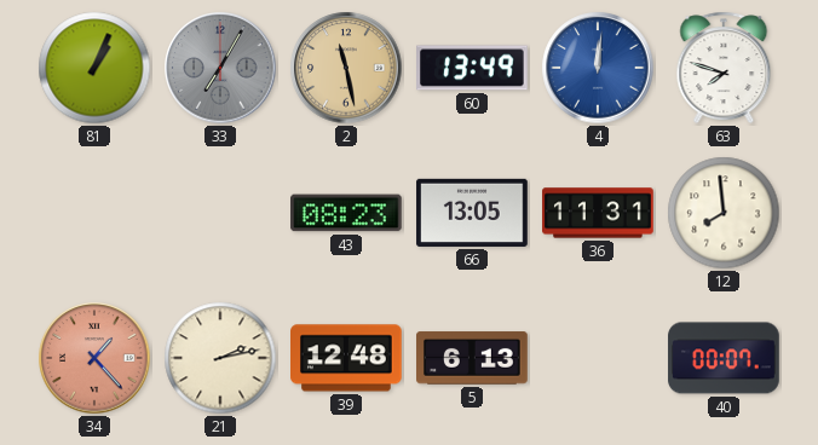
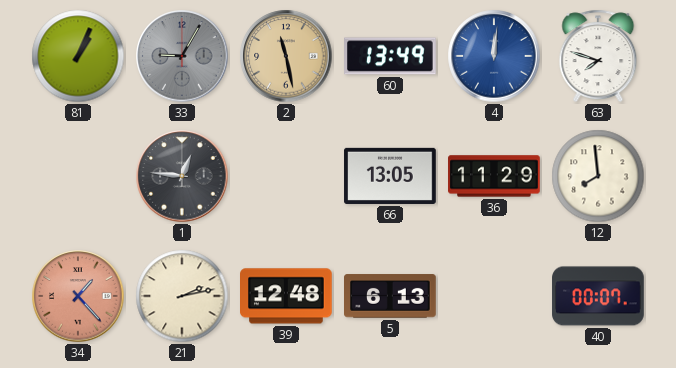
33: 7:05 -> 9:05 (182, 56)
1: none -> 12:46 (182, 176)
43: 08:23 -> none (347, 213)
36: 11:31 -> 11:29 (494, 176)
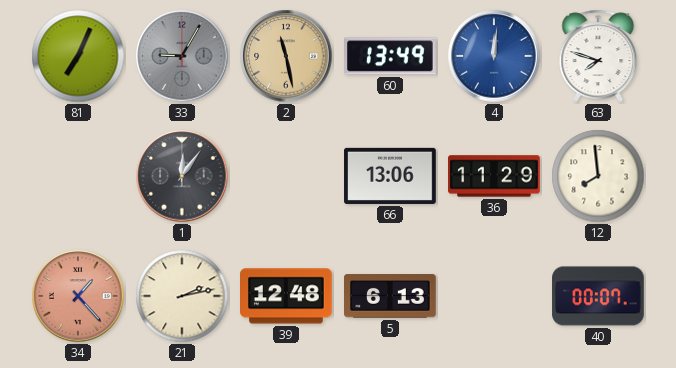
81: 1:04 -> 7:04 (78, 56)
1: 12:46 -> 12:06 (182, 176)
66: 13:05 -> 13:06 (390, 176)
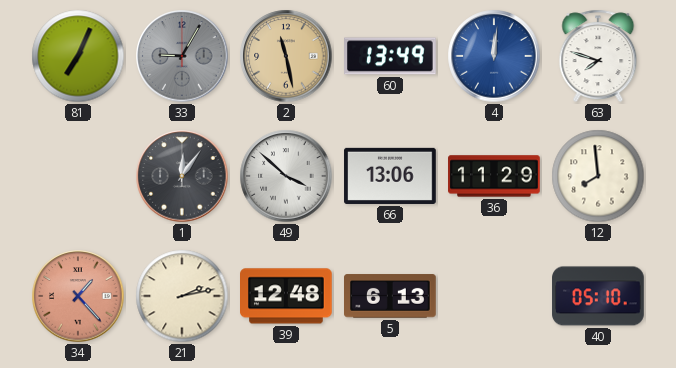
49: none -> 3:52 (286, 176)
40: 00:07 -> 05:10 (598, 296)
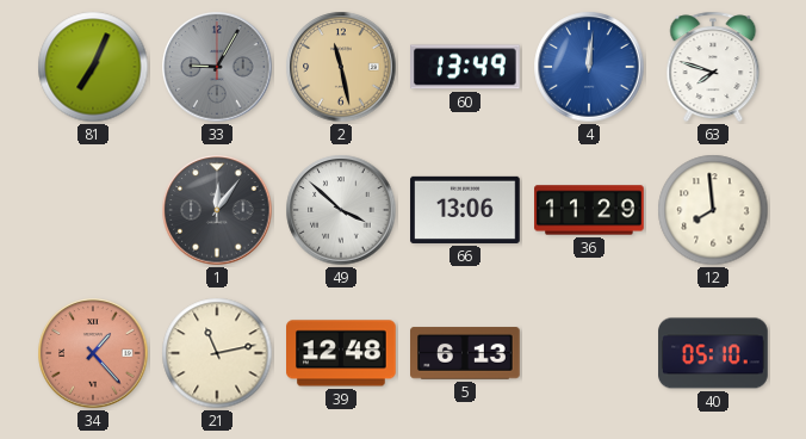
21: 2:13 -> 11:13 (217, 353)
